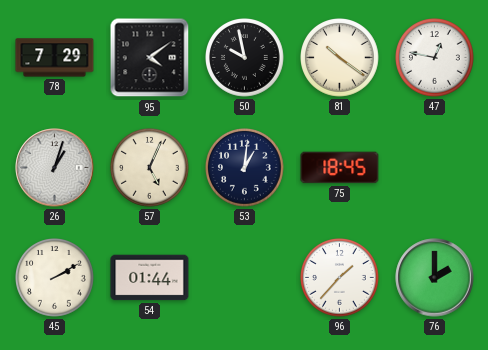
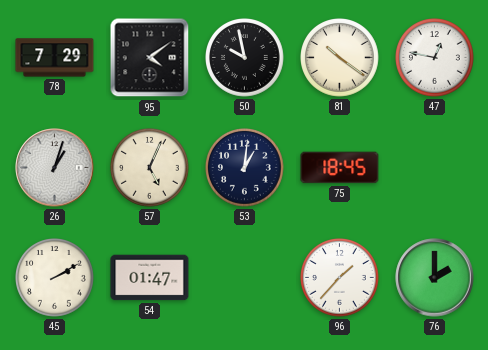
54: 01:44 -> 01:47 (150, 278)
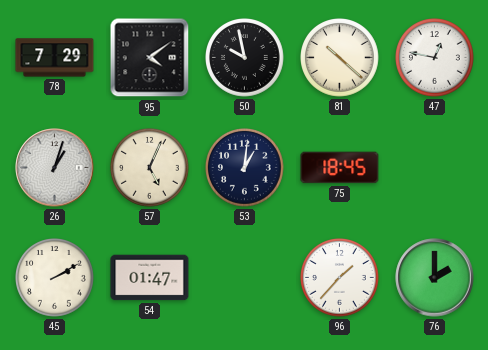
81: 10:21 -> 10:22 (340, 58)
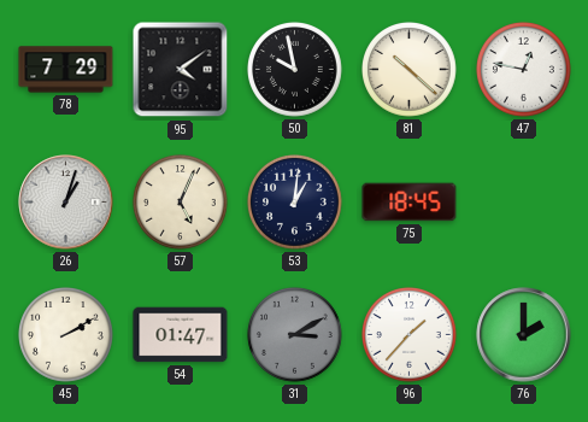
31: none -> 3:10 (295, 335)
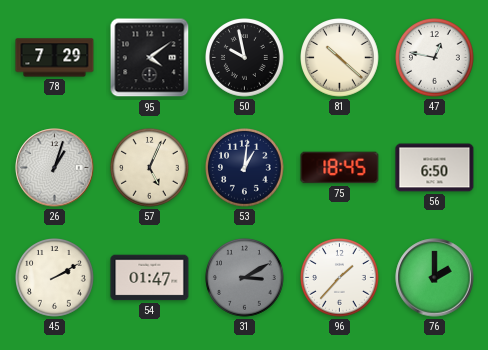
56: none -> 6:50 (435, 168)
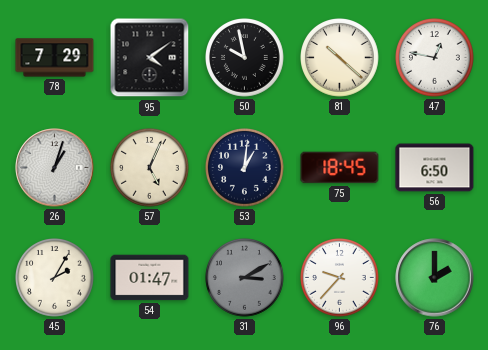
45: 2:10 -> 2:05 (55, 278)
96: 1:37 -> 9:37 (340, 278)
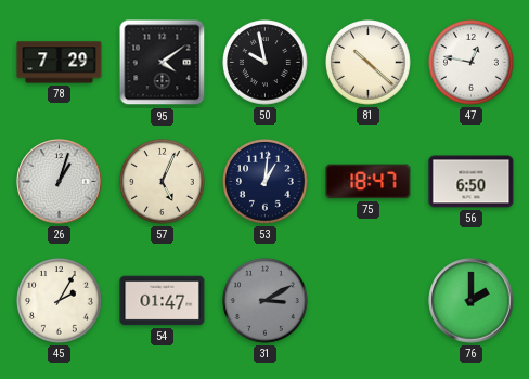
75: 18:45 -> 18:47 (369, 182)
96: 9:37 -> none (340, 278)
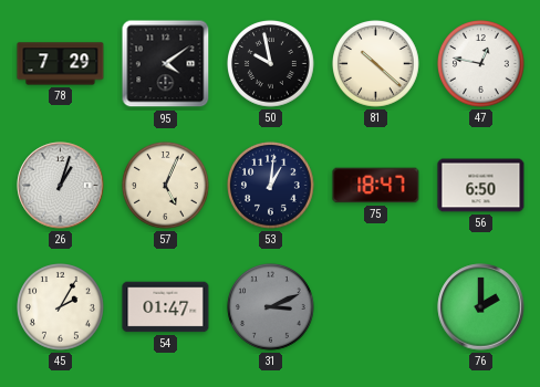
31: 3:10 -> 3:11 (271, 307)
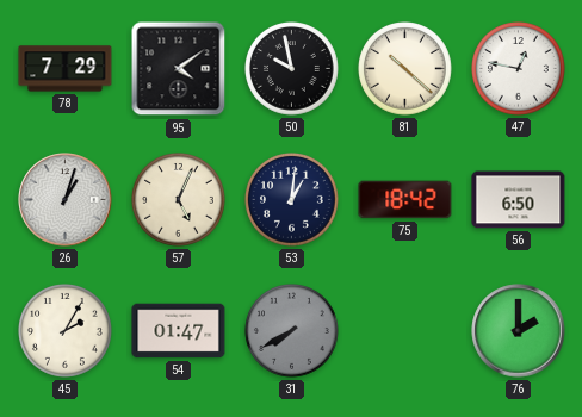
75: 18:47 -> 18:42 (405, 200)
31: 3:11 -> 7:40 (292, 331)
